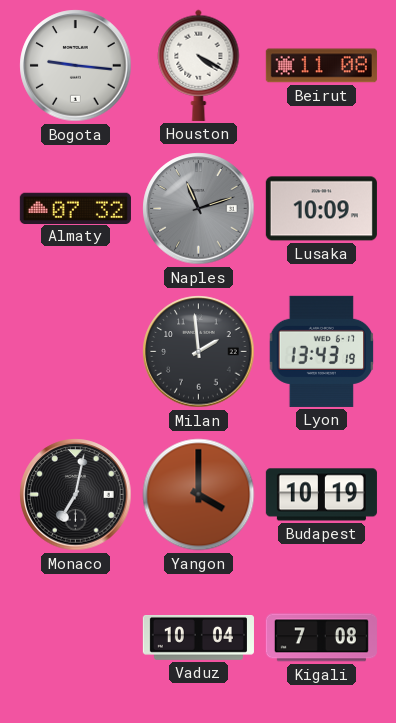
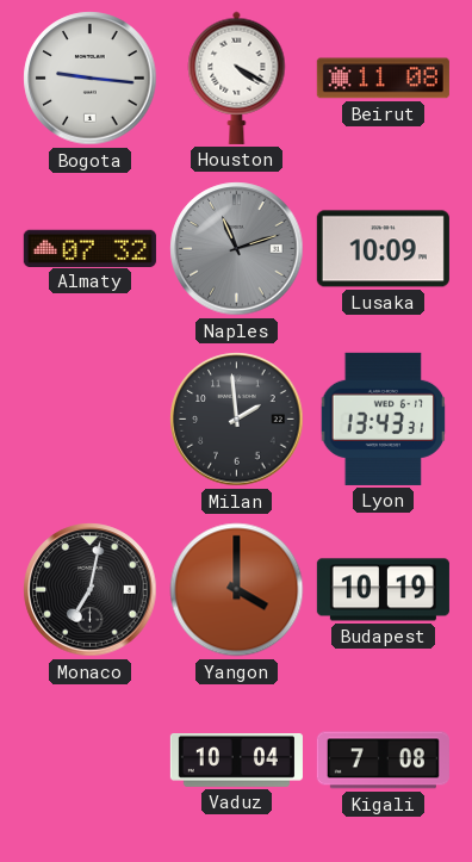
Lyon: 13:43:19 -> 13:43:31 (384, 418)
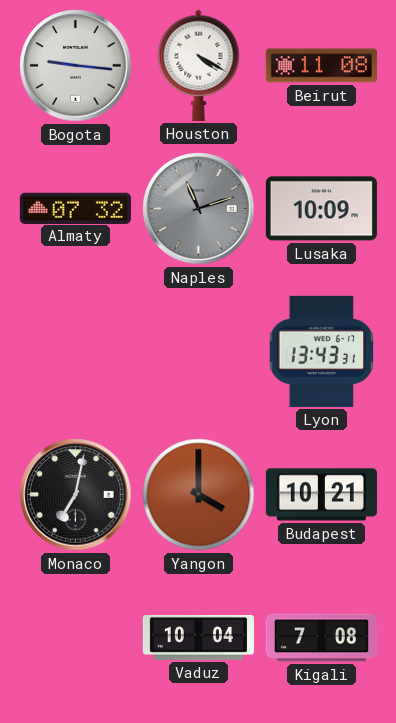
Milan: 1:59 -> none (237, 420)
Budapest: 10:19 -> 10:21 (321, 495)
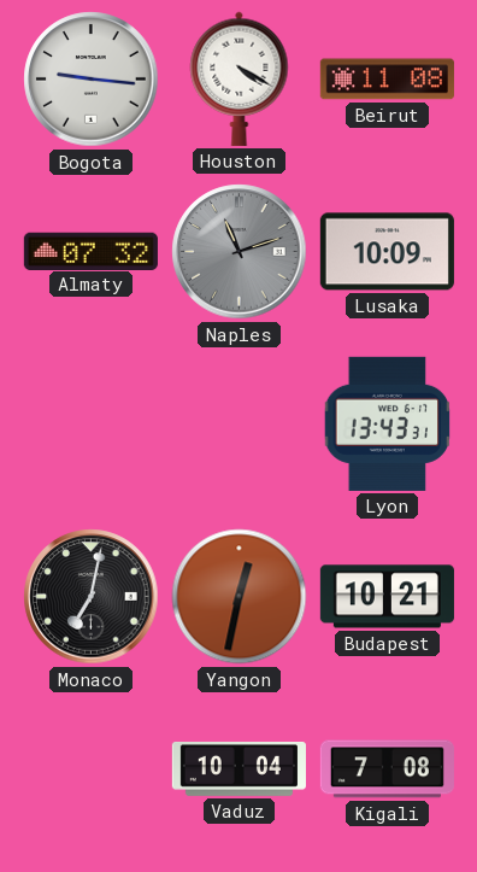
Yangon: 4:00 -> 12:32 (240, 597)
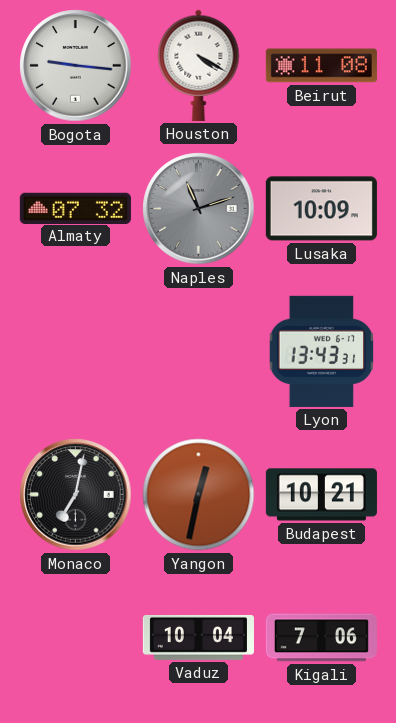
Kigali: 7:08 -> 7:06 (321, 638)
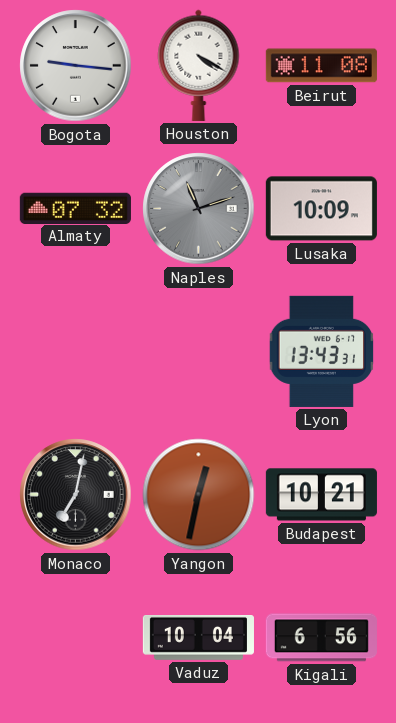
Kigali: 7:06 -> 6:56 (321, 638)
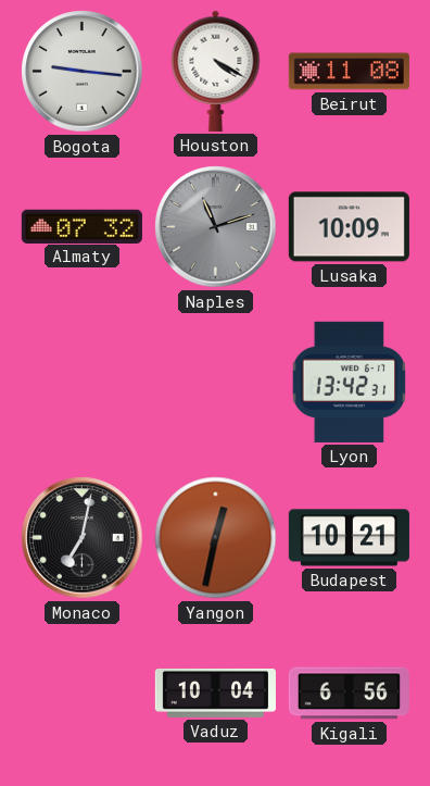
Lyon: 13:43 -> 13:42 (350, 382)
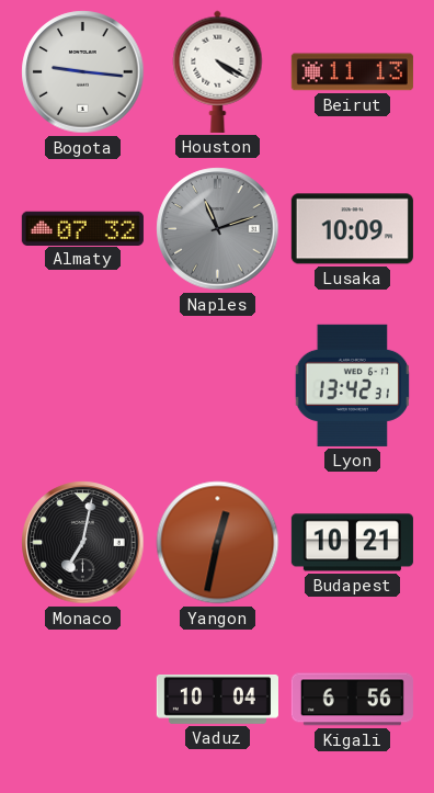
Beirut: 11:08 -> 11:13 (352, 72)
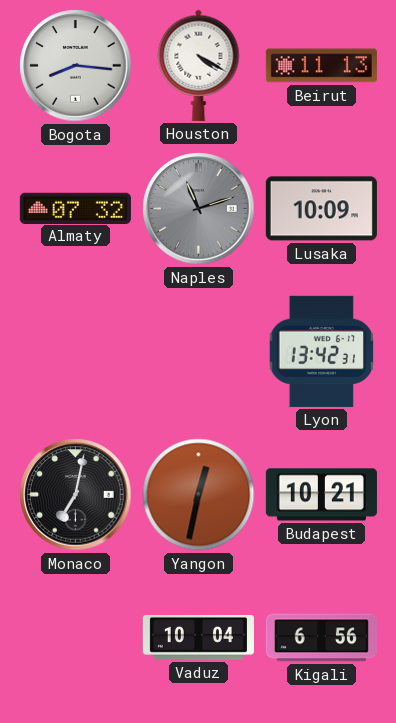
Bogota: 9:16 -> 8:16 (76, 66)
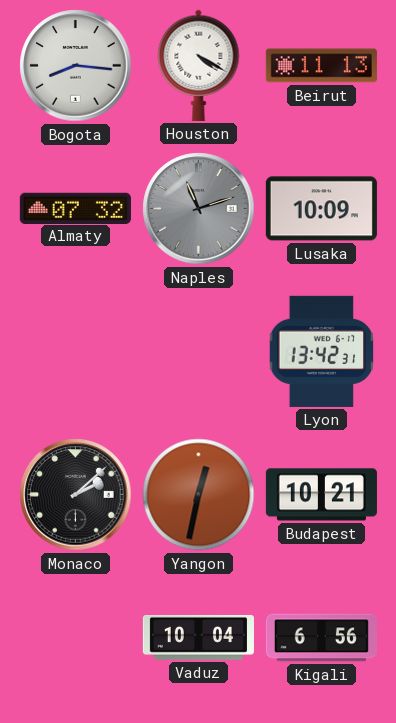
Monaco: 7:02 -> 2:08 (76, 495)
